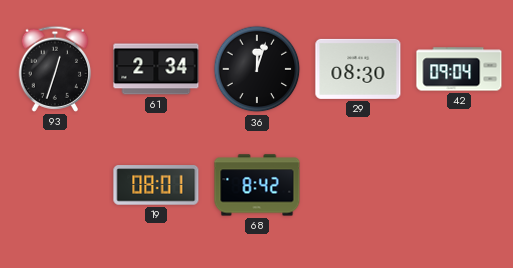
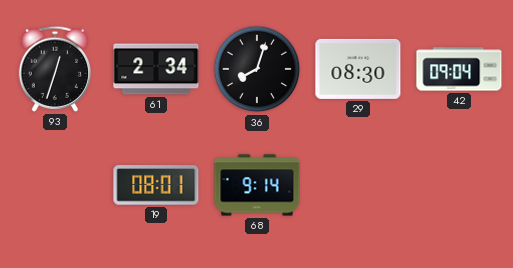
36: 12:03 -> 8:03 (257, 69)
68: 8:42 -> 9:14 (257, 185)
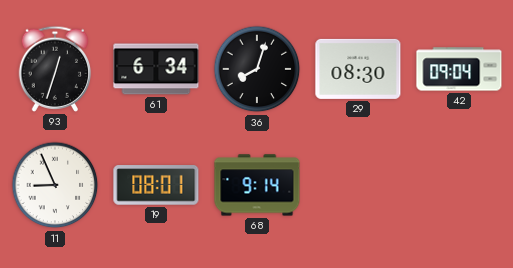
61: 2:34 -> 6:34 (156, 69)
11: none -> 8:56 (55, 185)
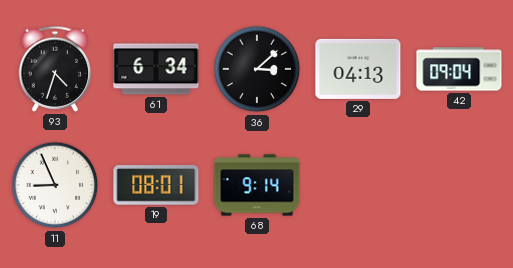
93: 12:33 -> 4:33 (55, 69)
36: 8:03 -> 3:08 (257, 69)
29: 08:30 -> 04:13 (358, 69)
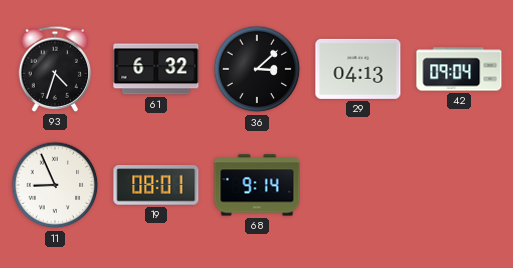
61: 6:34 -> 6:32 (156, 69)
